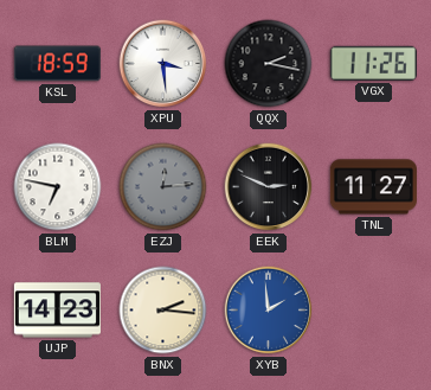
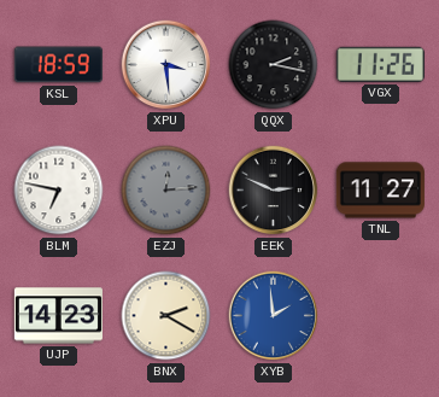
BNX: 2:16 -> 2:20 (166, 316)
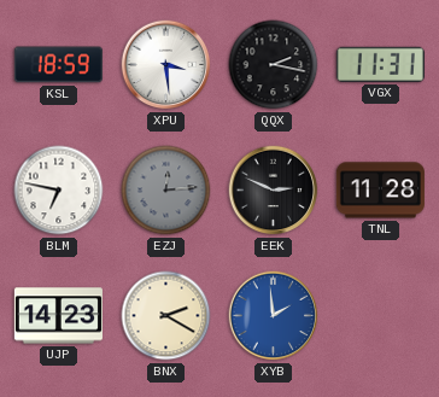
VGX: 11:26 -> 11:31 (380, 64)
TNL: 11:27 -> 11:28 (380, 191)
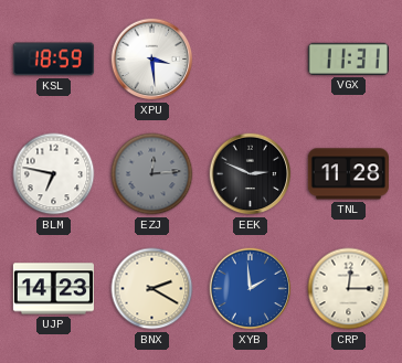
QQX: 2:17 -> none (274, 65)
CRP: none -> 12:15 (349, 289)
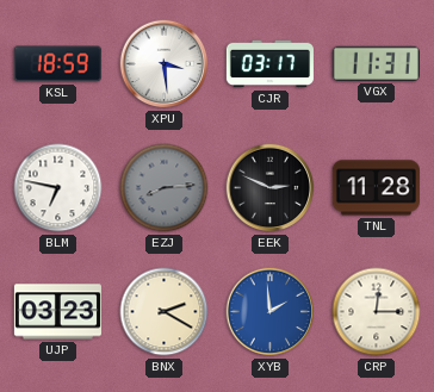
CJR: none -> 03:17 (269, 64)
EZJ: 12:14 -> 8:14 (165, 188)
UJP: 14:23 -> 03:23 (57, 312)
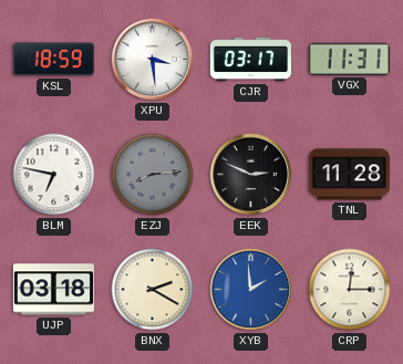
UJP: 03:23 -> 03:18 (53, 290)
